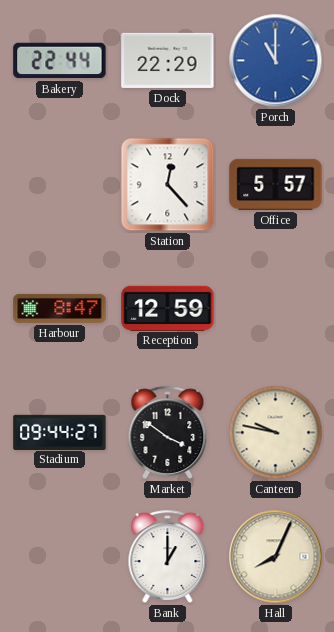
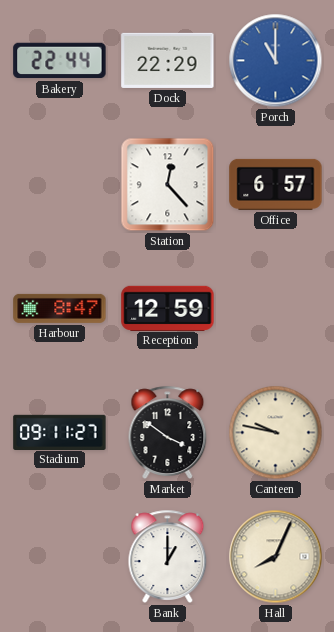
Office: 5:57 -> 6:57 (276, 184)
Stadium: 09:44 -> 09:11 (60, 432)
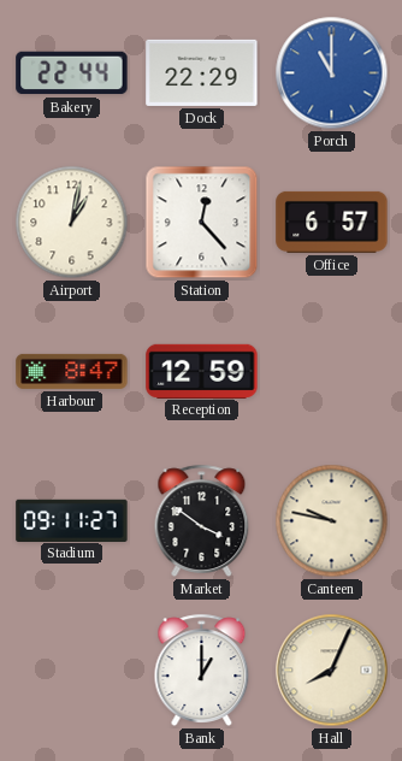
Airport: none -> 1:02 (72, 223)
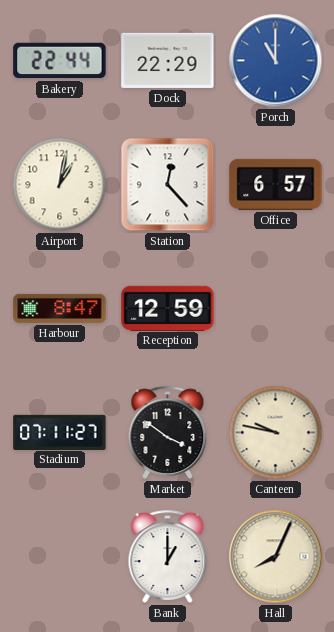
Stadium: 09:11 -> 07:11 (60, 432)
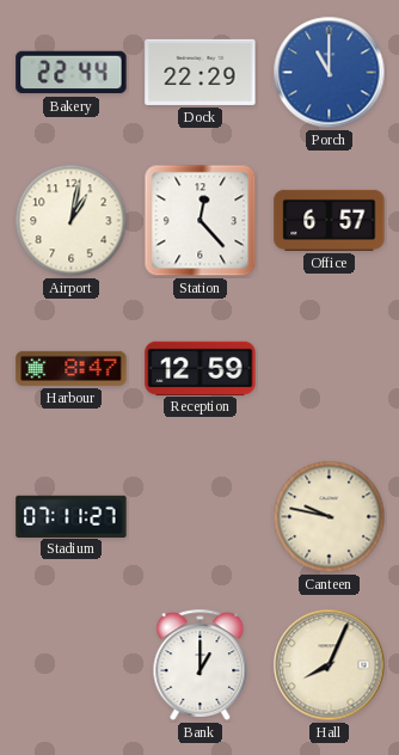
Market: 3:51 -> none (168, 432)
